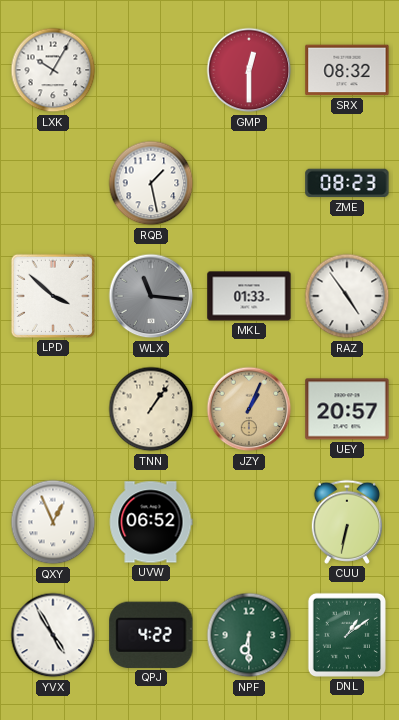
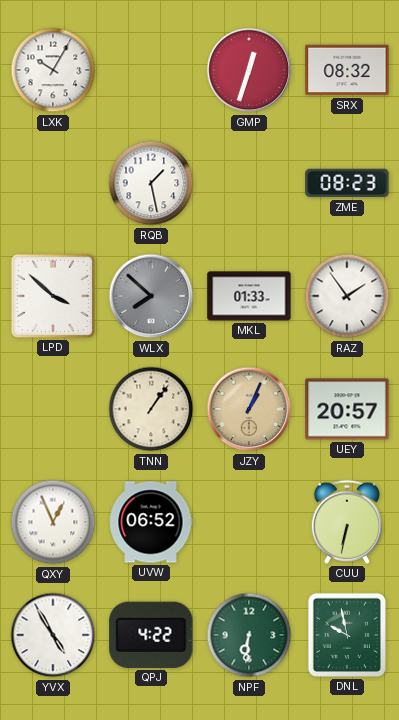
GMP: 12:30 -> 12:33 (249, 70)
WLX: 11:16 -> 7:52 (151, 296)
RAZ: 4:54 -> 1:54 (347, 296)
NPF: 6:30 -> 6:31 (249, 635)
DNL: 1:09 -> 9:58 (347, 635)
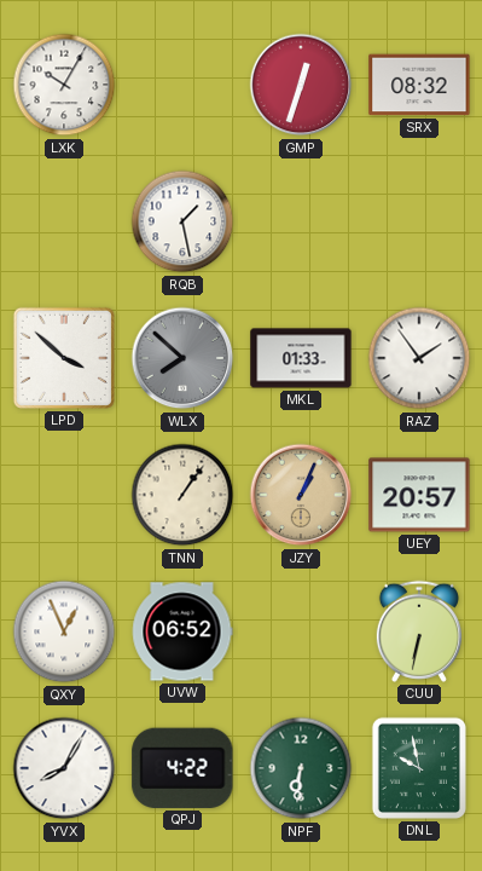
ZME: 08:23 -> none (347, 183)
YVX: 4:55 -> 8:05 (64, 768)
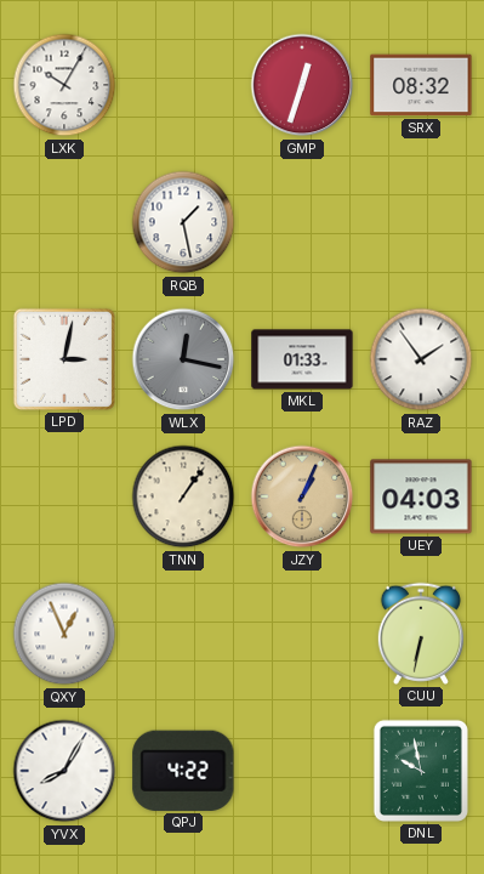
LPD: 3:52 -> 3:02 (64, 359)
WLX: 7:52 -> 12:17 (183, 359)
UEY: 20:57 -> 04:03 (421, 496)
UVW: 06:52 -> none (182, 631)
NPF: 6:31 -> none (301, 768)
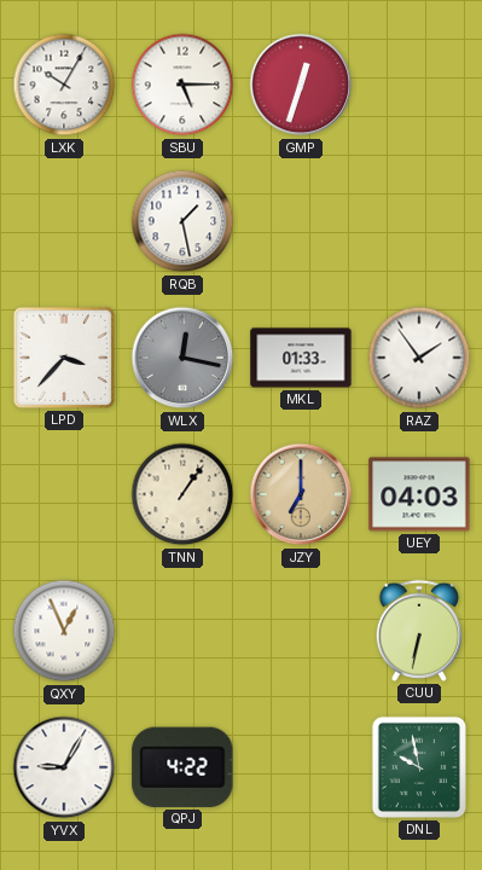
SBU: none -> 5:15 (182, 85)
SRX: 08:32 -> none (421, 85)
LPD: 3:02 -> 3:37 (64, 358)
JZY: 1:04 -> 7:00 (301, 494)
YVX: 8:05 -> 9:05 (64, 767)
